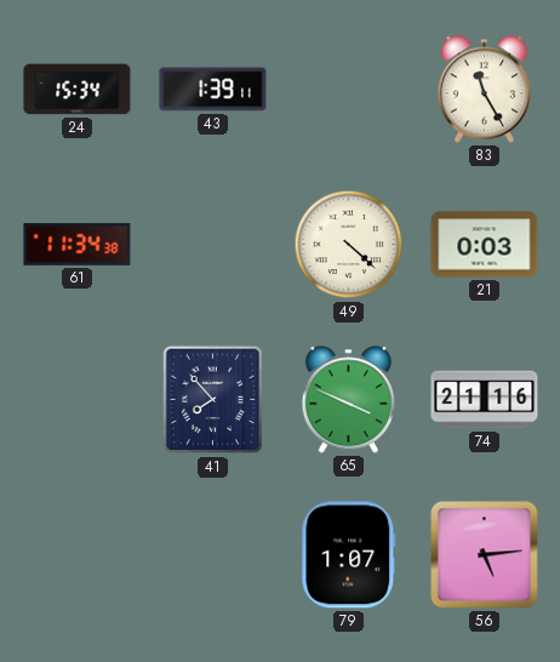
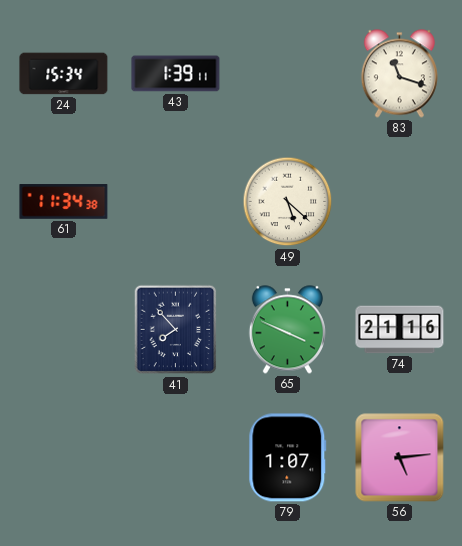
83: 11:25 -> 11:18 (399, 74)
49: 4:22 -> 5:22 (288, 202)
21: 0:03 -> none (485, 245)
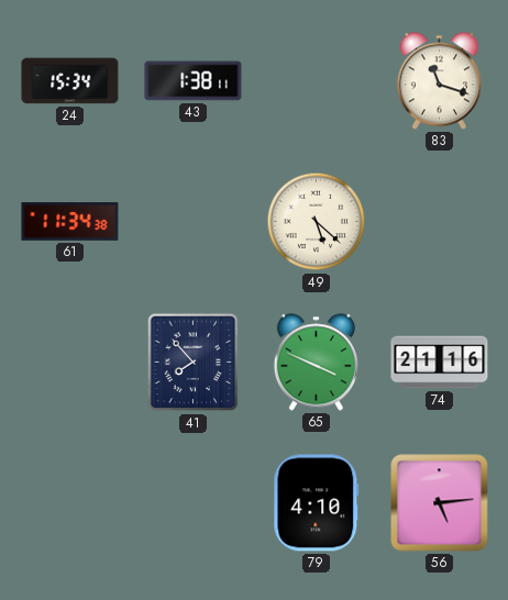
43: 1:39 -> 1:38 (194, 81)
79: 1:07 -> 4:10 (317, 503)
